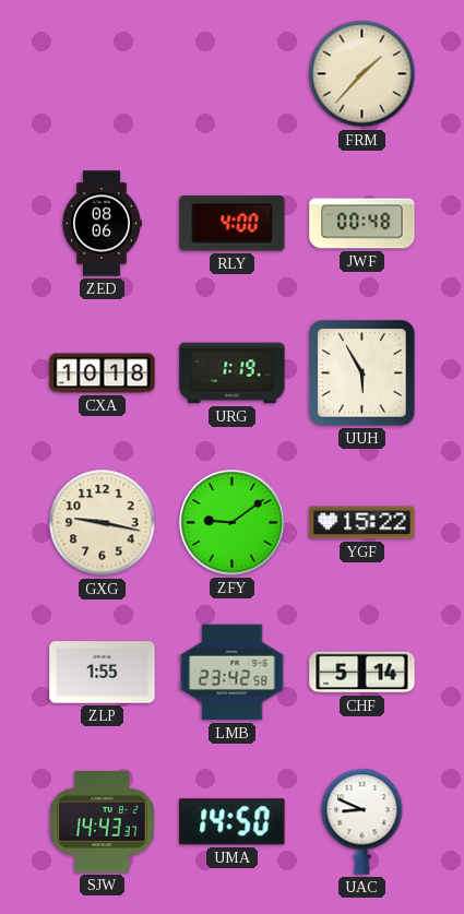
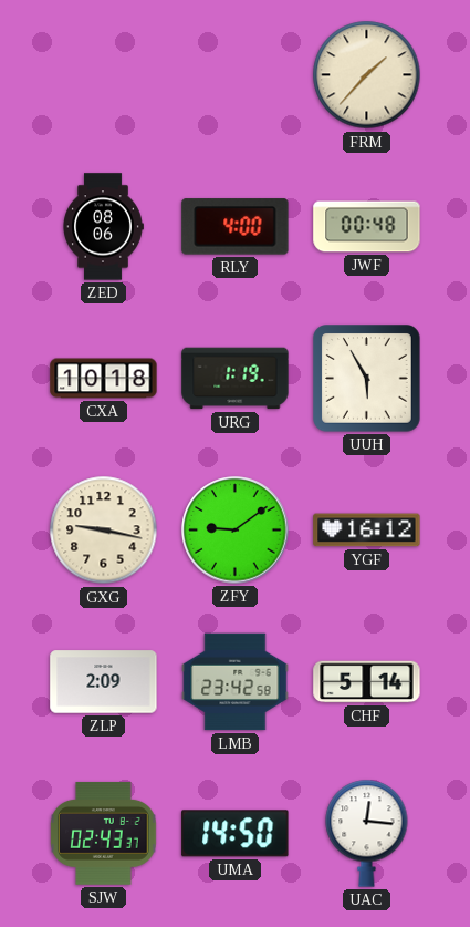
YGF: 15:22 -> 16:12 (367, 531)
ZLP: 1:55 -> 2:09 (104, 682)
SJW: 14:43 -> 02:43 (104, 833)
UAC: 8:49 -> 12:16 (367, 833)
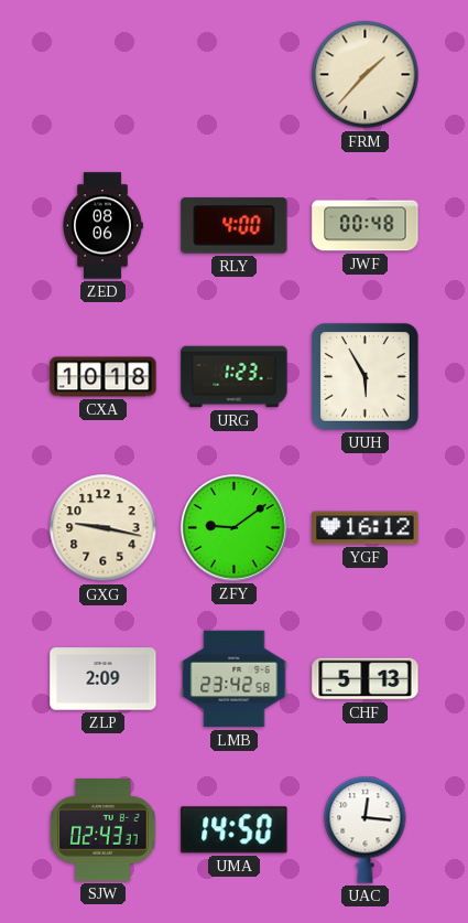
URG: 1:19 -> 1:23 (235, 377)
CHF: 5:14 -> 5:13 (366, 679)
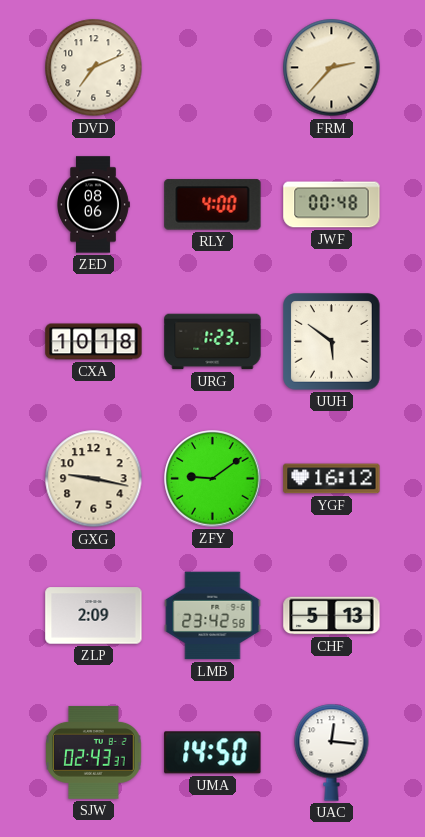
DVD: none -> 7:11 (94, 68)
FRM: 1:37 -> 2:37 (332, 68)
UUH: 5:55 -> 5:51 (332, 342)
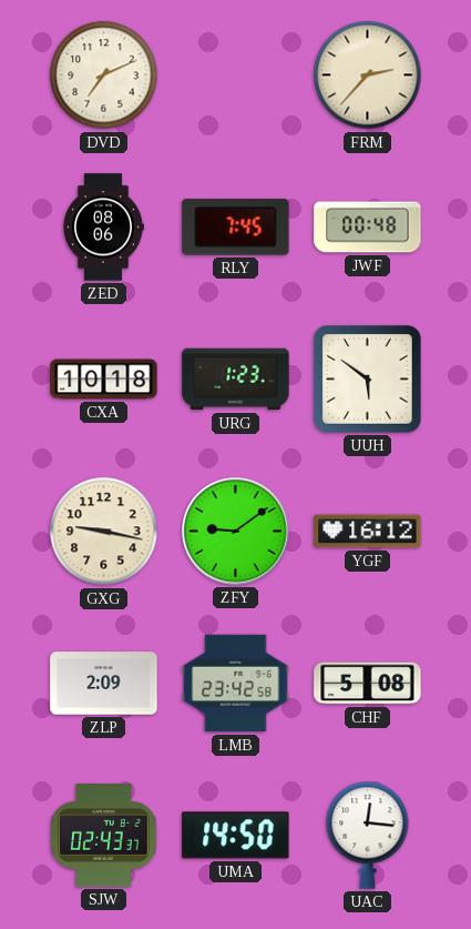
RLY: 4:00 -> 7:45 (236, 228)
CHF: 5:13 -> 5:08 (368, 684)
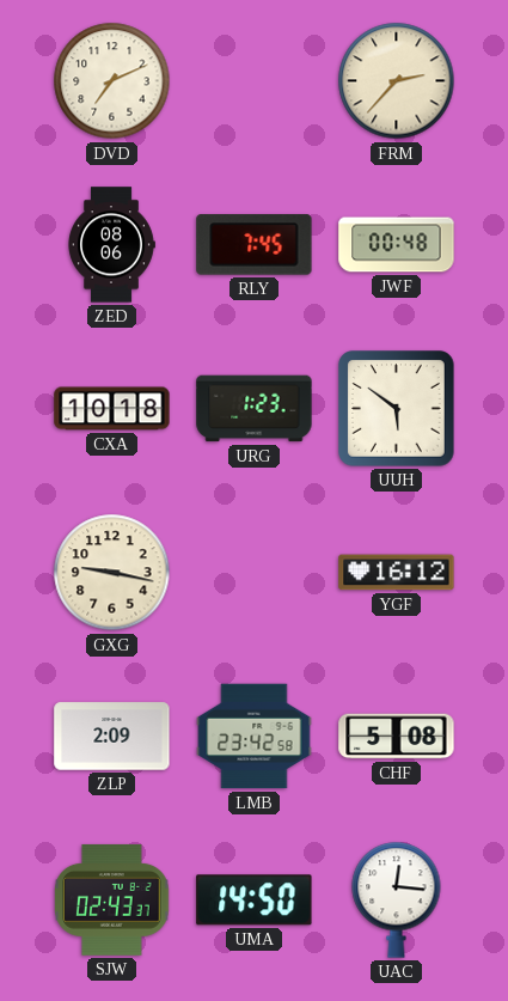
ZFY: 9:09 -> none (236, 532)
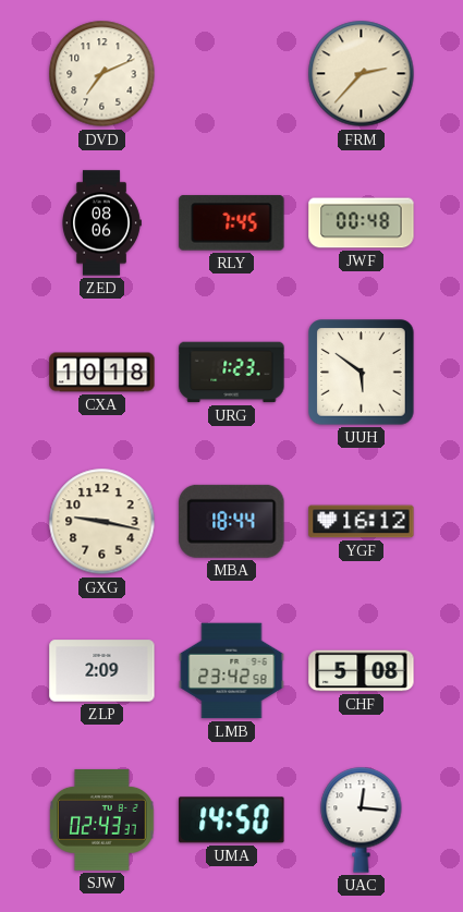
MBA: none -> 18:44 (232, 521)
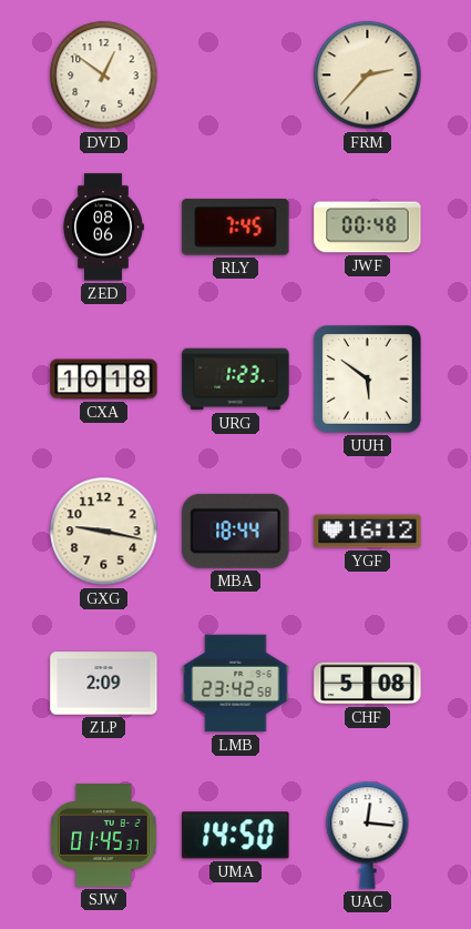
DVD: 7:11 -> 12:51 (104, 75)
SJW: 02:43 -> 01:45 (104, 835)
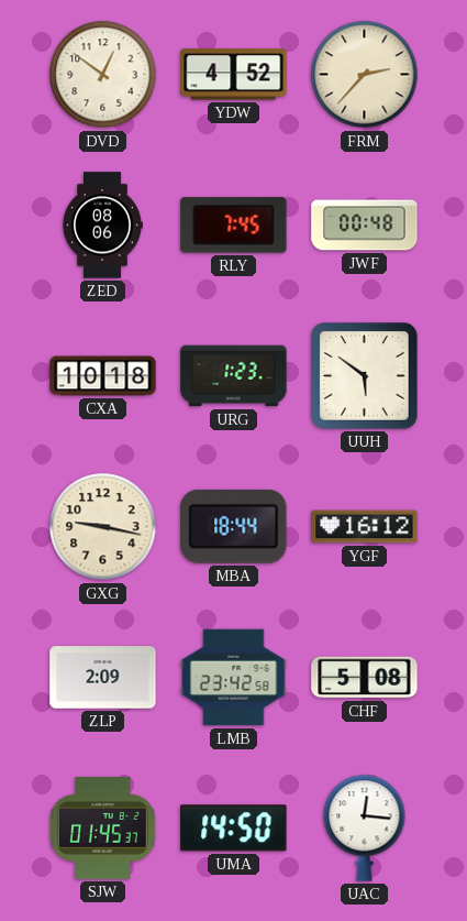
YDW: none -> 4:52 (234, 75)
